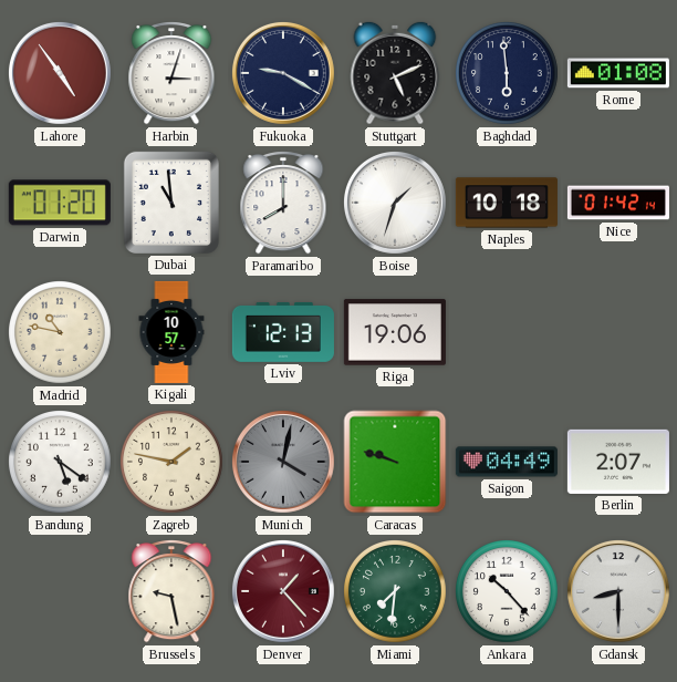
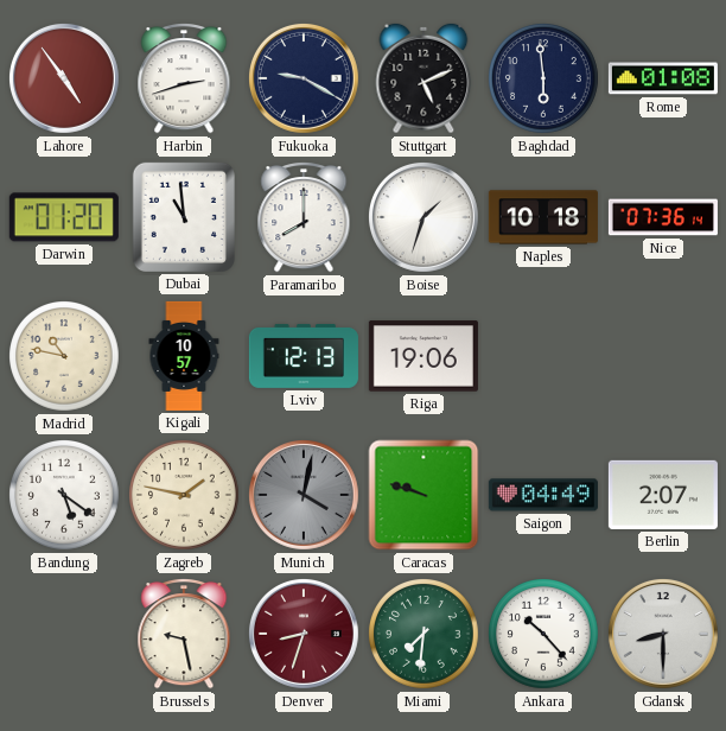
Harbin: 3:03 -> 2:42 (184, 80)
Nice: 01:42 -> 07:36 (663, 217)
Denver: 1:23 -> 8:33 (304, 634)
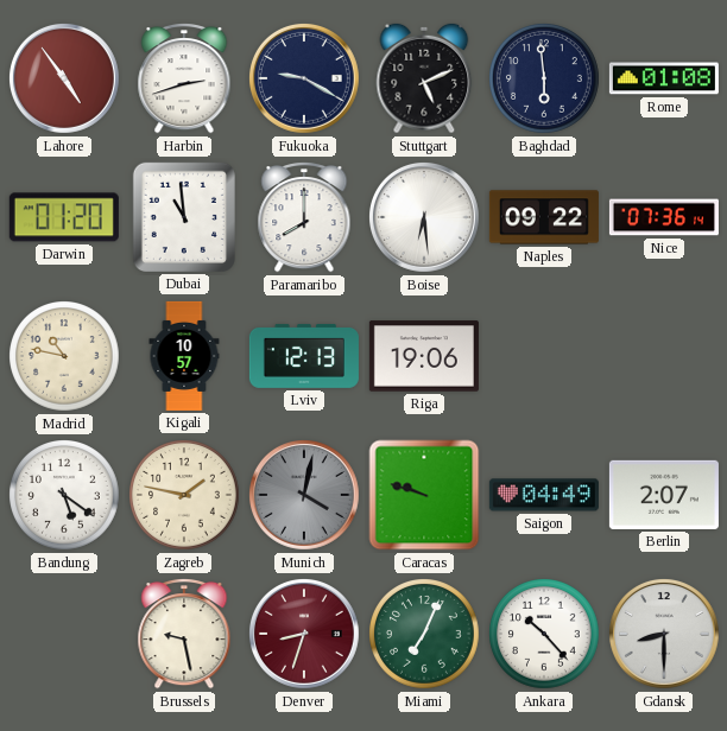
Boise: 1:33 -> 6:29 (424, 217)
Naples: 10:18 -> 09:22 (544, 217)
Miami: 7:31 -> 7:04 (425, 635)
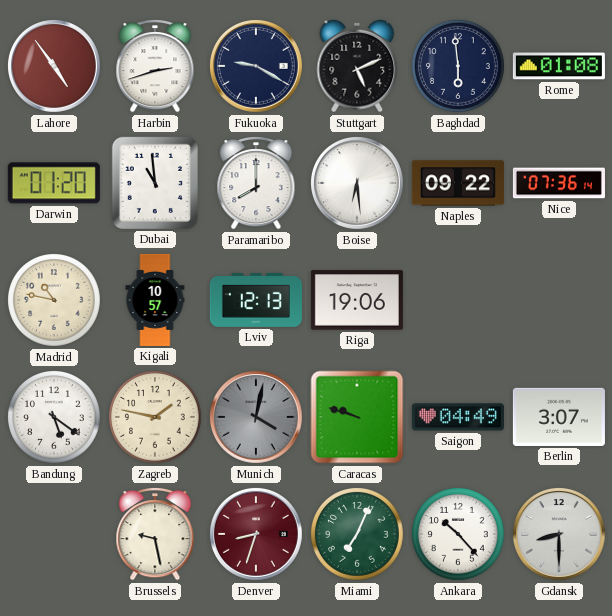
Berlin: 2:07 -> 3:07 (559, 417)
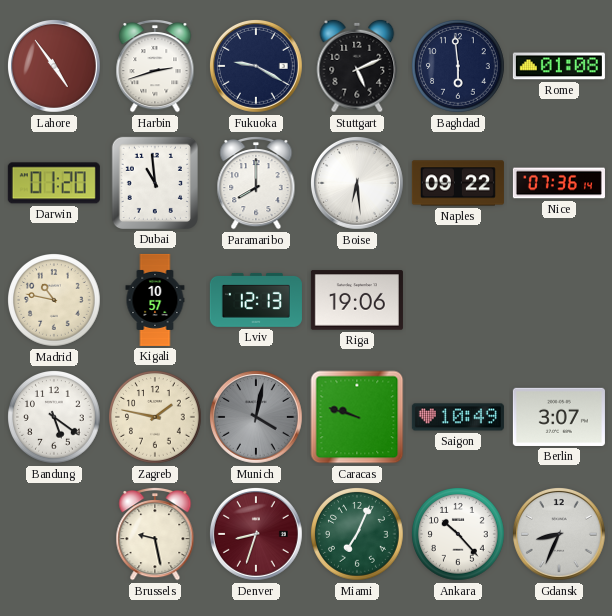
Saigon: 04:49 -> 10:49 (458, 417)
Gdansk: 8:30 -> 8:34 (559, 534)
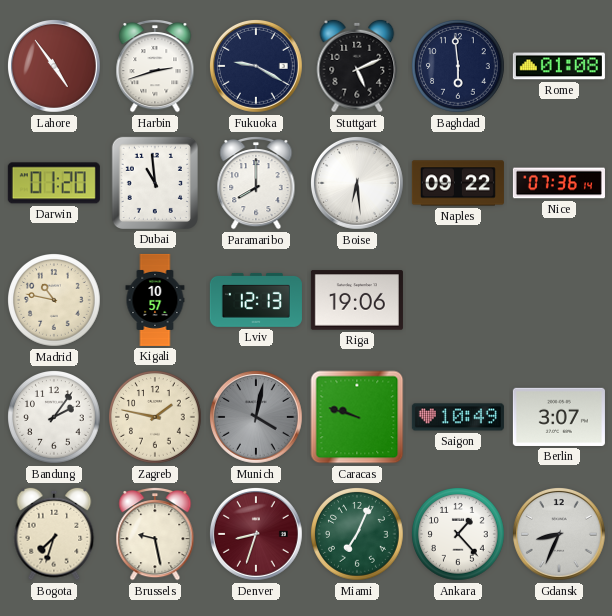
Bandung: 5:21 -> 2:06 (55, 418)
Bogota: none -> 7:33 (54, 534)
Ankara: 10:23 -> 1:23 (459, 535)
